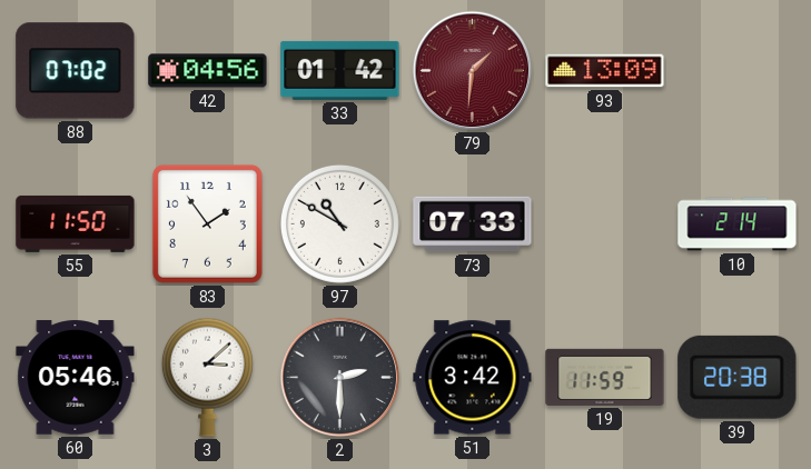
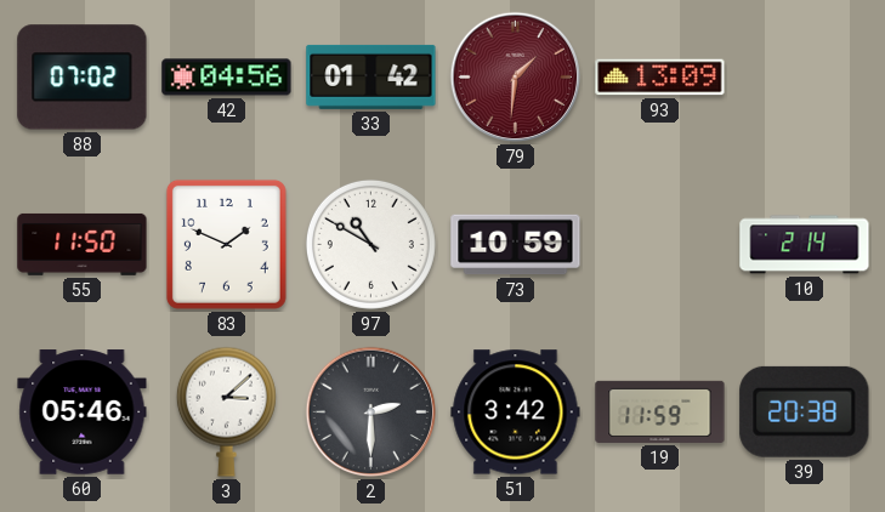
83: 1:54 -> 1:49 (226, 244)
73: 07:33 -> 10:59 (516, 245)
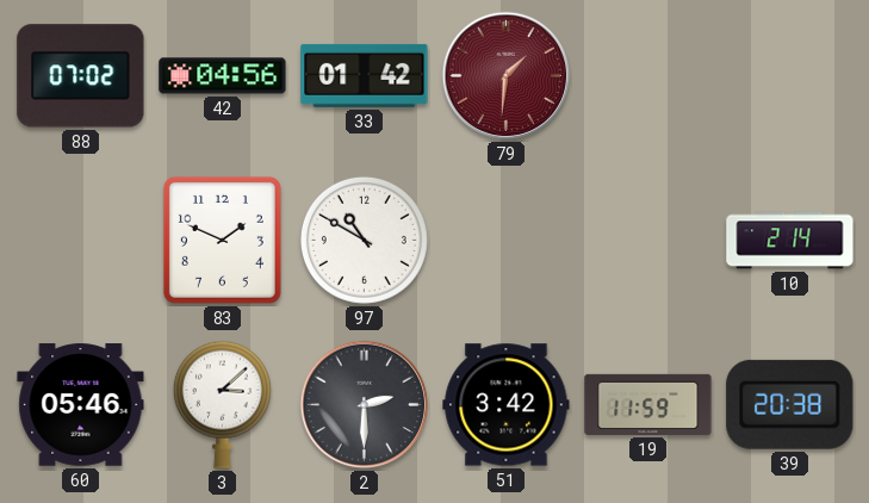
93: 13:09 -> none (660, 78)
55: 11:50 -> none (83, 244)
73: 10:59 -> none (516, 245)
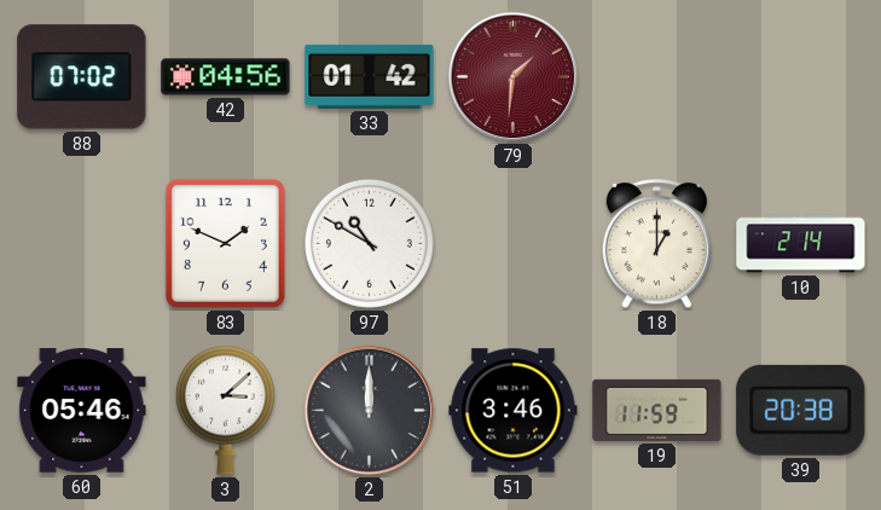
18: none -> 1:00 (656, 244)
2: 2:30 -> 12:00 (370, 411)
51: 3:42 -> 3:46 (514, 411)
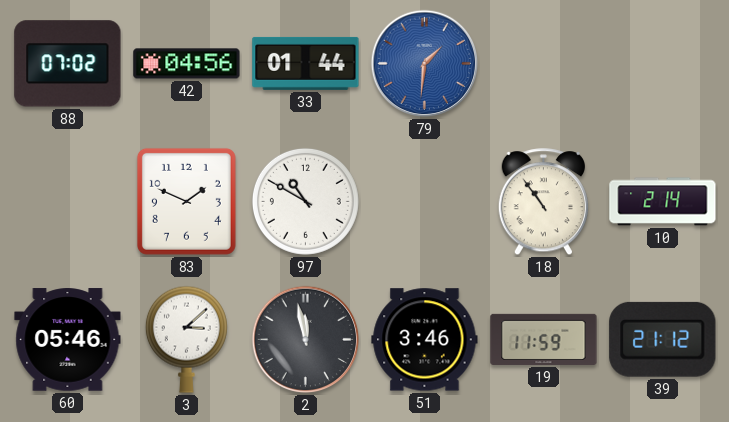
33: 01:42 -> 01:44 (306, 63)
79 dial: burgundy -> blue (425, 64)
18: 1:00 -> 10:54 (543, 202)
2: 12:00 -> 11:58 (306, 340)
39: 20:38 -> 21:12 (663, 339)
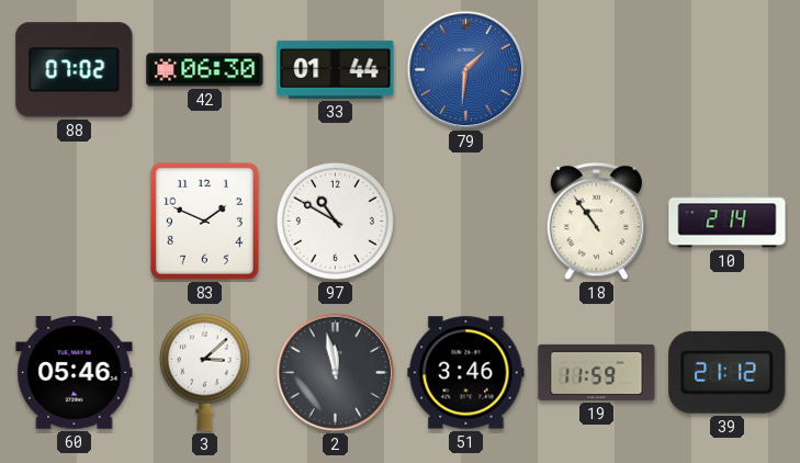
42: 04:56 -> 06:30 (205, 70)
